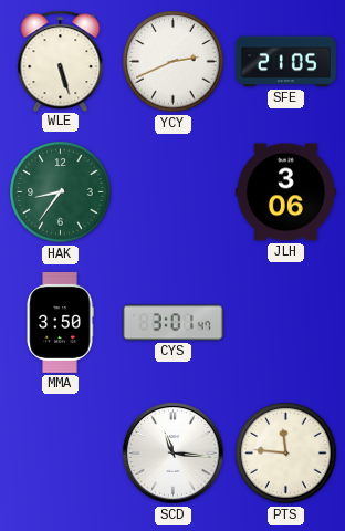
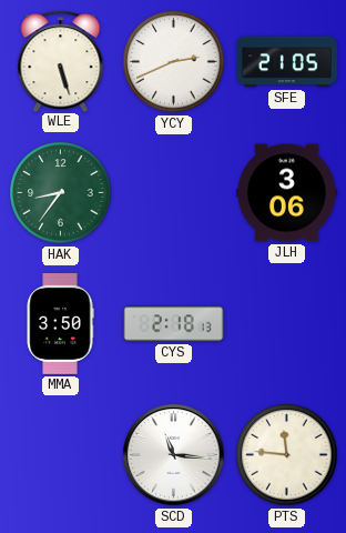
CYS: 3:01 -> 2:18 (173, 324)
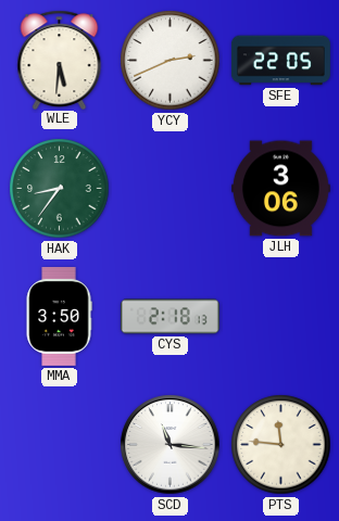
WLE: 5:27 -> 5:31 (60, 60)
SFE: 21:05 -> 22:05 (280, 61)
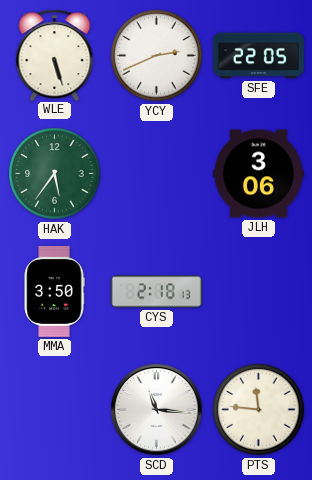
WLE: 5:31 -> 5:27 (55, 55)
HAK: 8:36 -> 5:36 (55, 174)
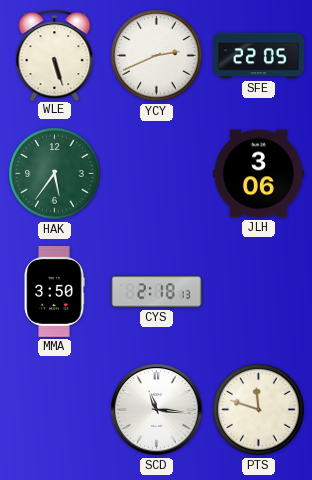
PTS: 11:46 -> 11:48 (259, 410)
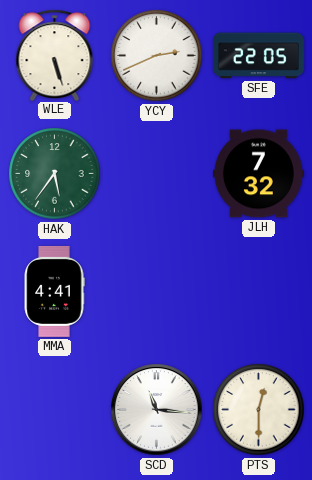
JLH: 3:06 -> 7:32 (258, 174)
MMA: 3:50 -> 4:41 (54, 291)
CYS: 2:18 -> none (156, 292)
PTS: 11:48 -> 12:30 (259, 410)
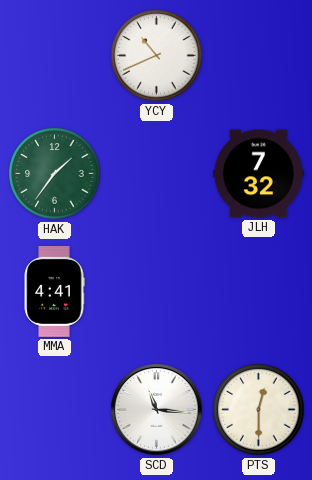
WLE: 5:27 -> none (55, 55)
YCY: 2:41 -> 10:41 (157, 56)
SFE: 22:05 -> none (258, 56)
HAK: 5:36 -> 1:36 (55, 174)
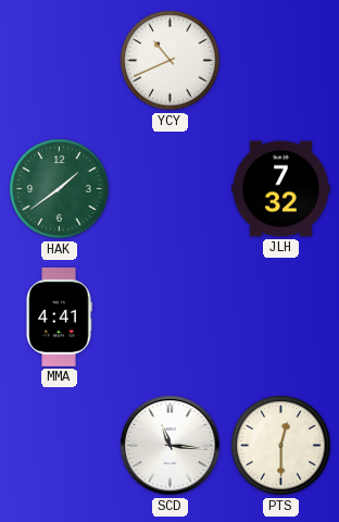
HAK: 1:36 -> 1:39 (60, 189)
